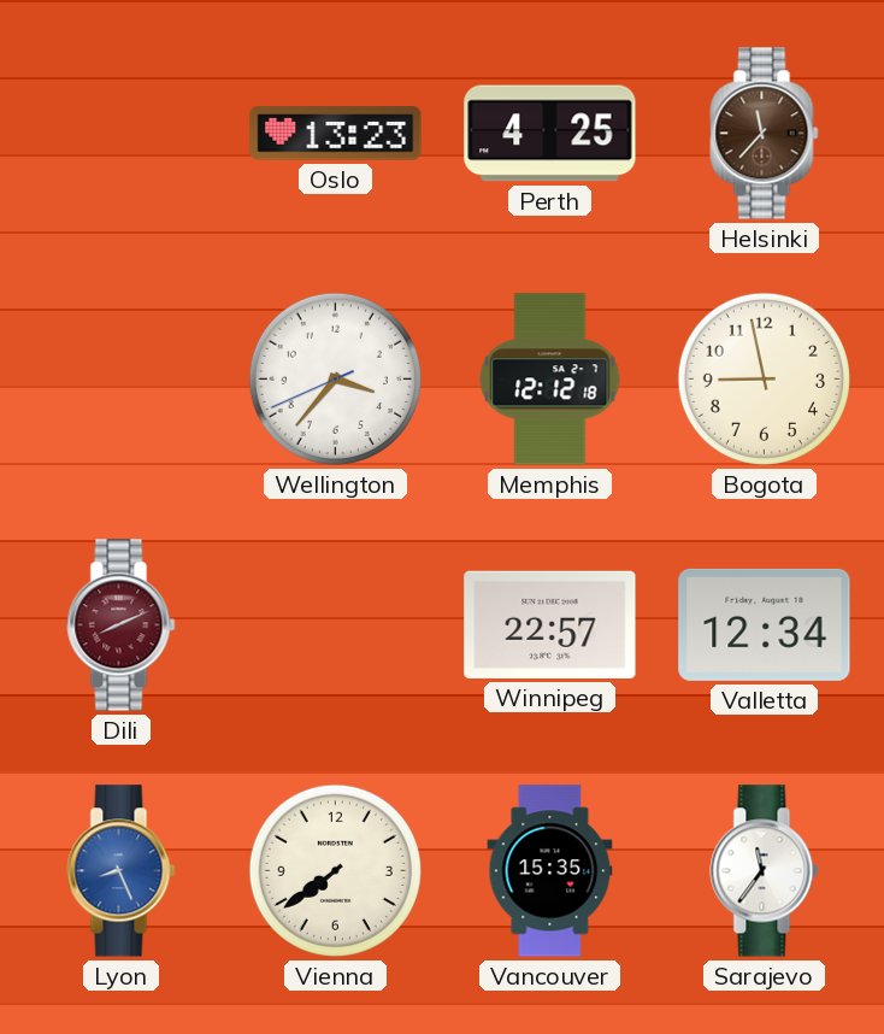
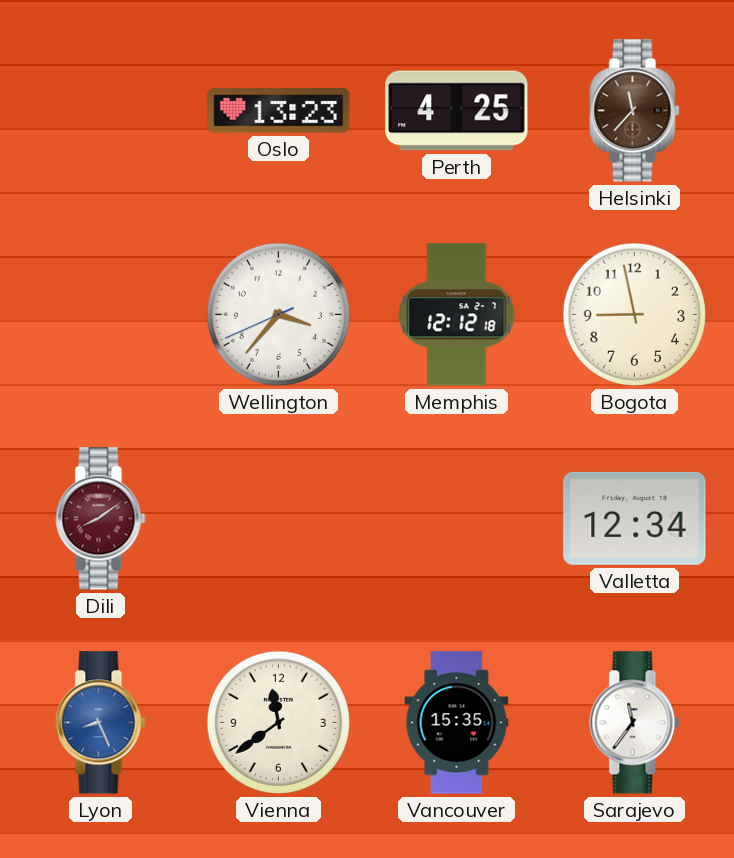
Dili: 8:11 -> 8:09 (101, 519)
Winnipeg: 22:57 -> none (550, 624)
Vienna: 7:39 -> 11:39 (278, 722)
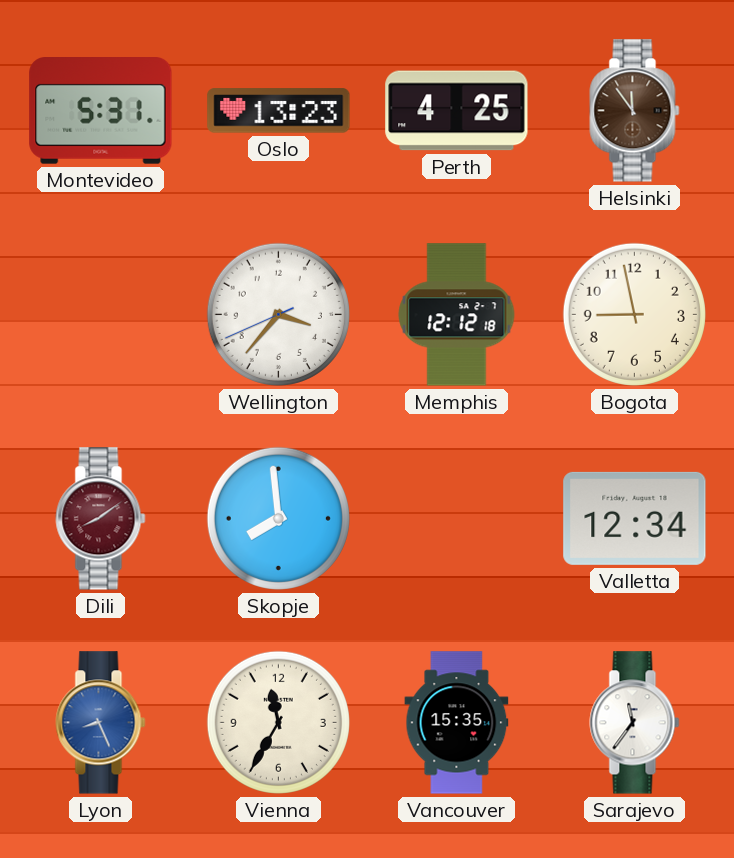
Montevideo: none -> 5:31 (101, 111)
Helsinki: 11:37 -> 11:54 (635, 111)
Skopje: none -> 7:59 (278, 518)
Vienna: 11:39 -> 11:35 (278, 722)
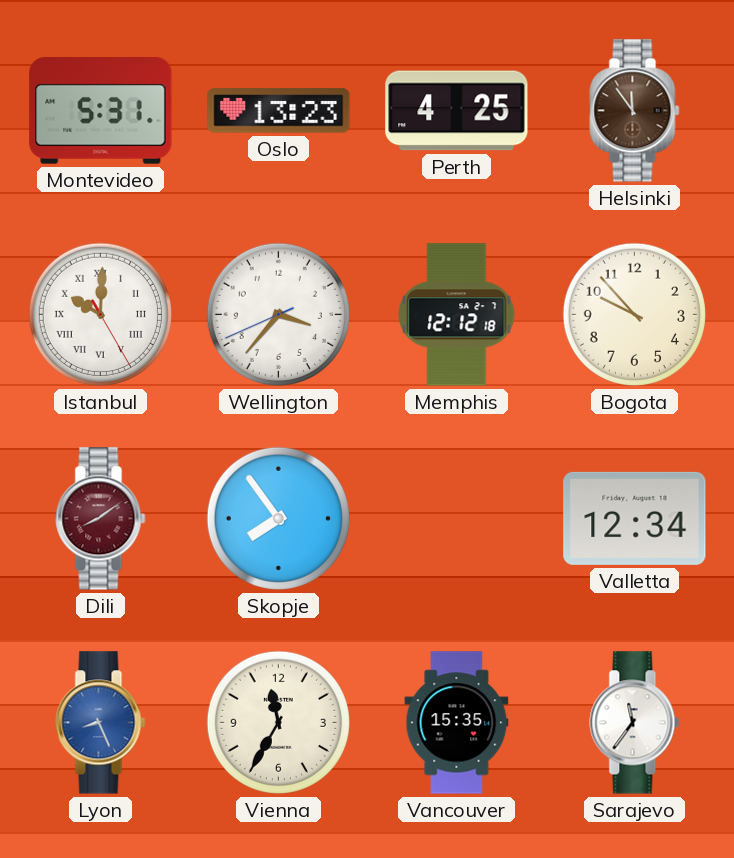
Istanbul: none -> 10:00 (100, 314)
Bogota: 8:58 -> 9:53 (634, 314)
Skopje: 7:59 -> 7:54 (278, 518)
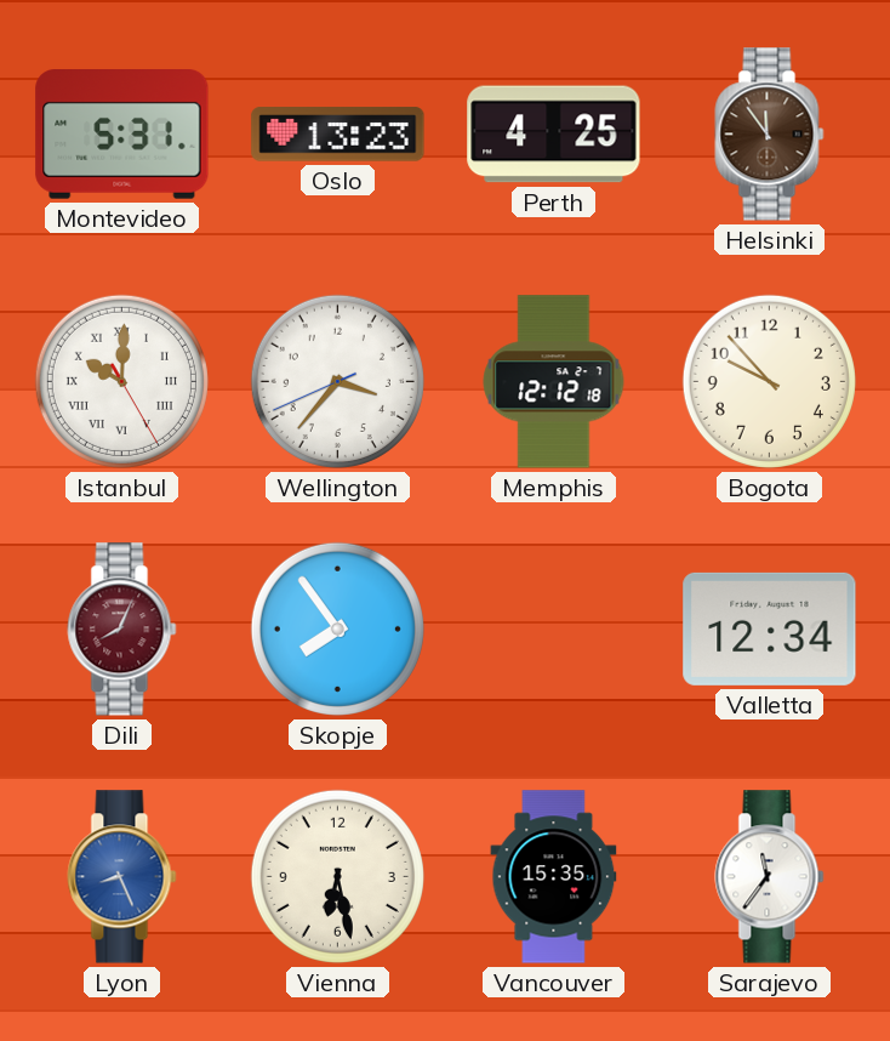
Dili: 8:09 -> 8:04 (122, 630)
Vienna: 11:35 -> 6:28 (337, 876)
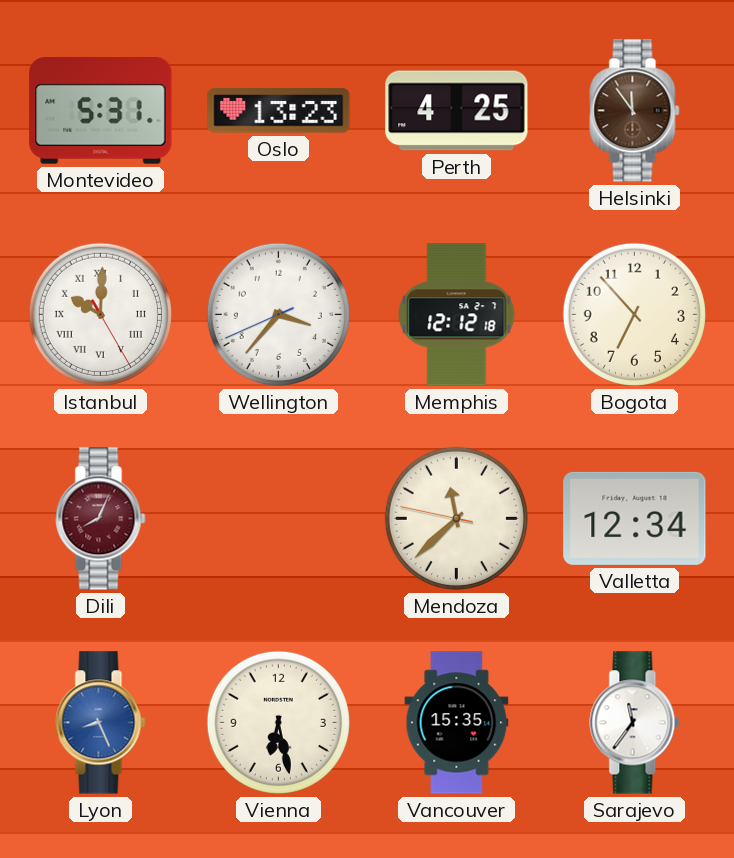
Bogota: 9:53 -> 6:53 (634, 314)
Skopje: 7:54 -> none (337, 628)
Mendoza: none -> 11:37 (456, 518)
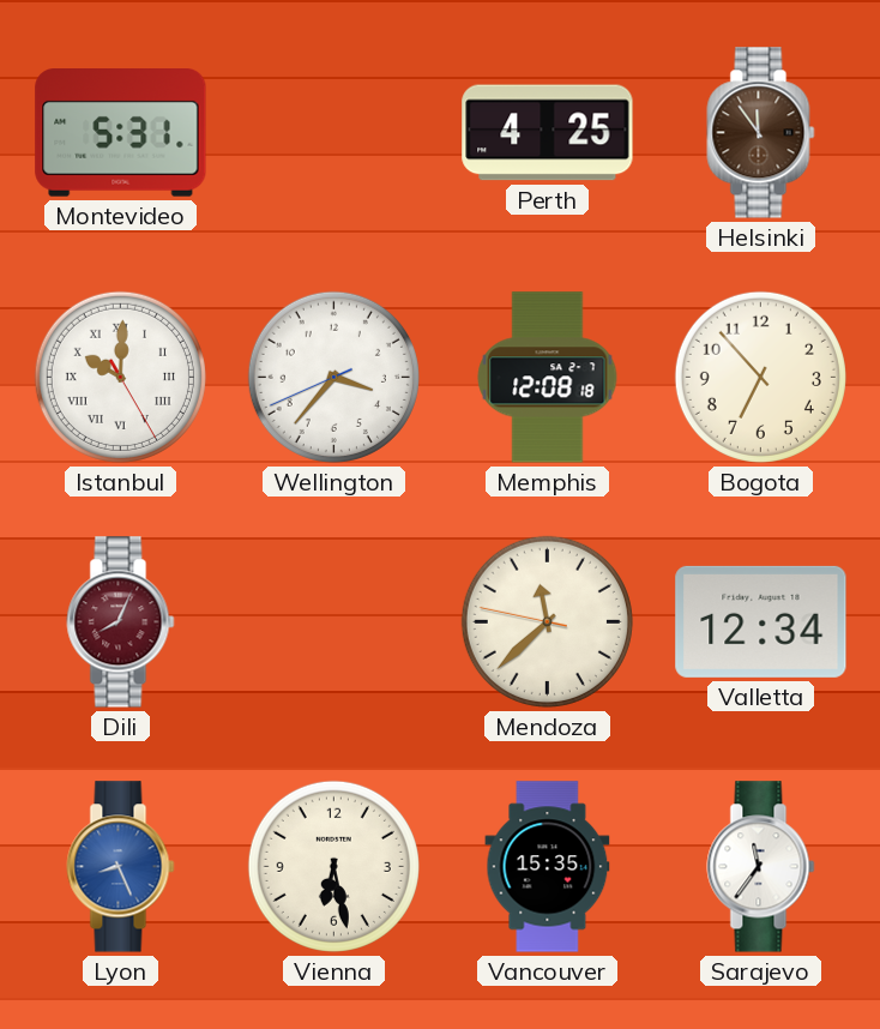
Oslo: 13:23 -> none (279, 111)
Memphis: 12:12 -> 12:08 (548, 378)
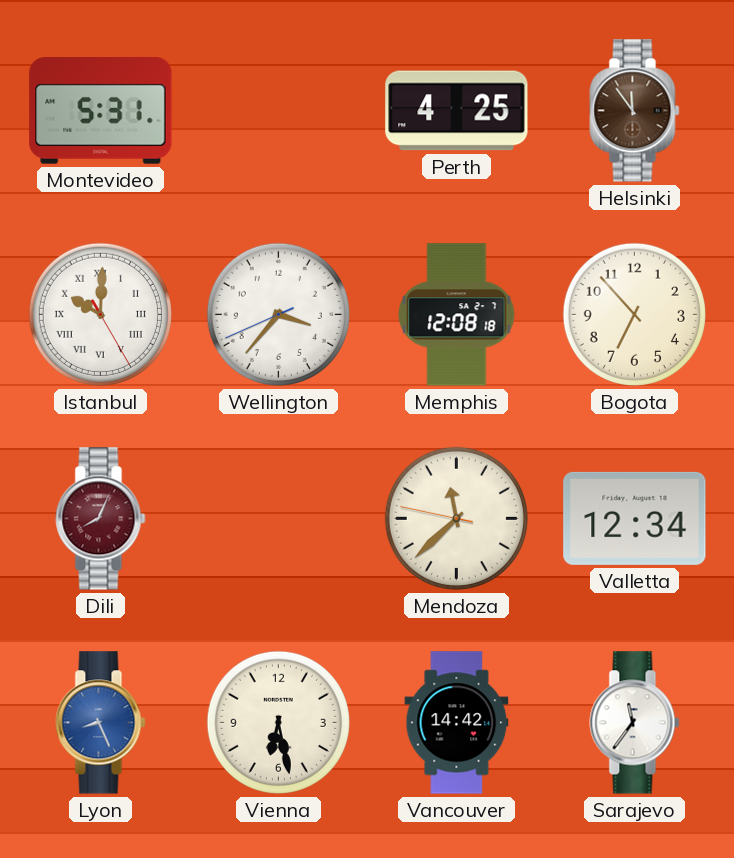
Vancouver: 15:35 -> 14:42 (457, 723)
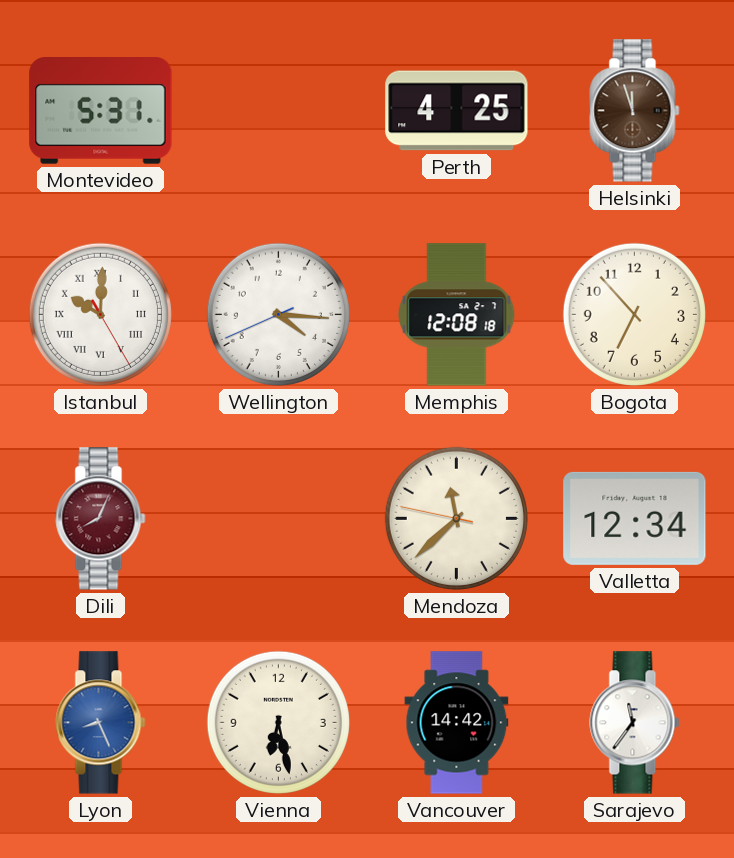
Helsinki: 11:54 -> 11:57 (635, 111)
Wellington: 3:36 -> 4:15 (278, 314)
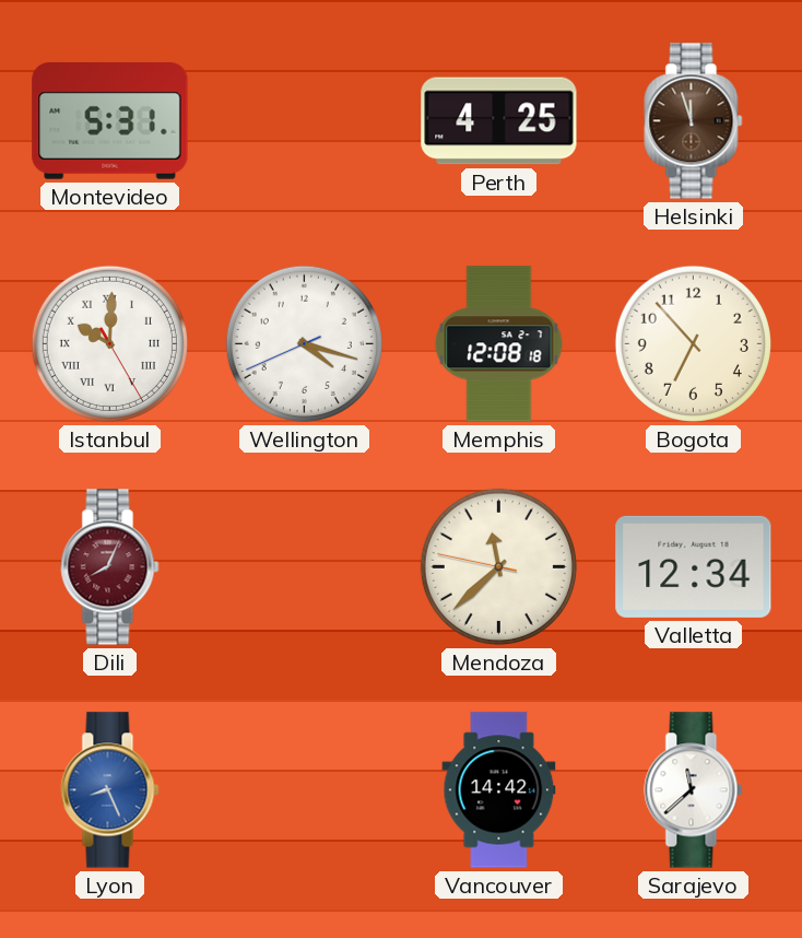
Wellington: 4:15 -> 4:17 (304, 343)
Vienna: 6:28 -> none (278, 722)
Sarajevo: 11:36 -> 11:38 (694, 790)
